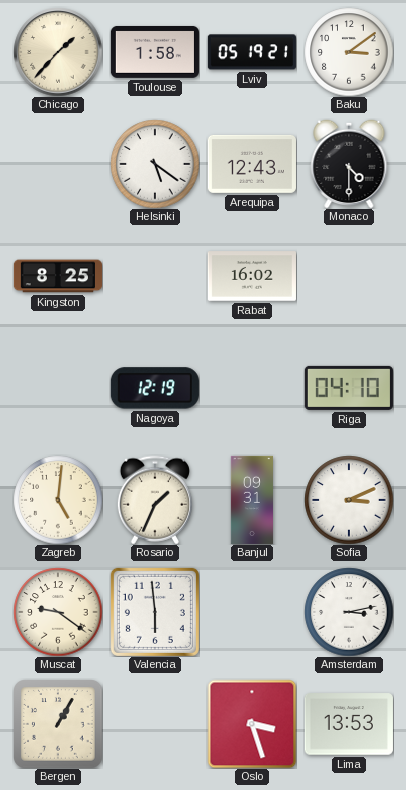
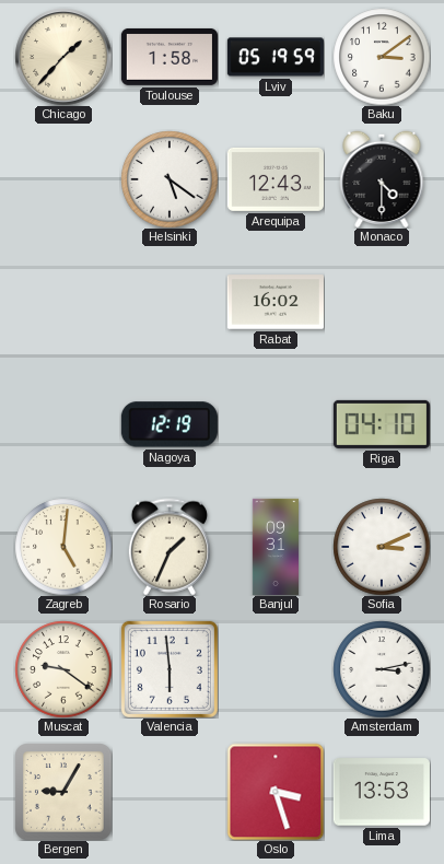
Lviv: 05:19:21 -> 05:19:59 (276, 57)
Kingston: 8:25 -> none (58, 276)
Bergen: 1:05 -> 9:05 (63, 792)
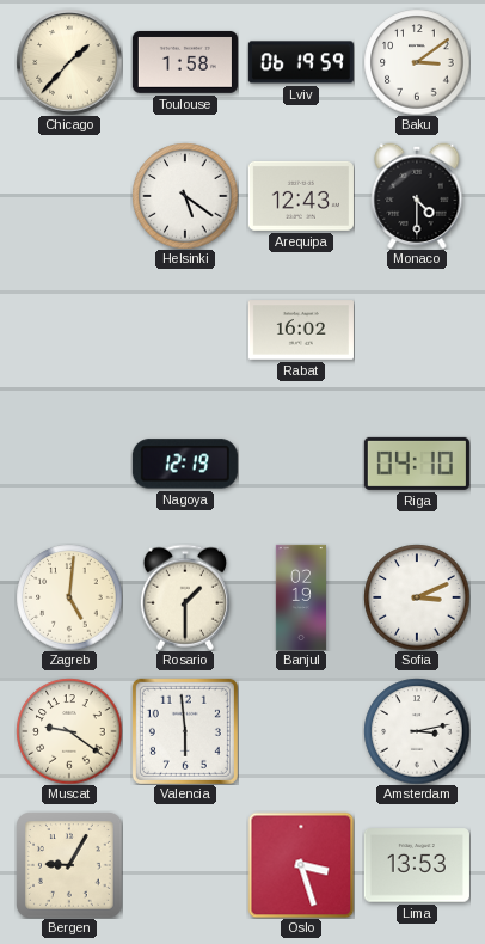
Lviv: 05:19 -> 06:19 (301, 62)
Rosario: 1:34 -> 1:30 (185, 597)
Banjul: 09:31 -> 02:19 (301, 596)
